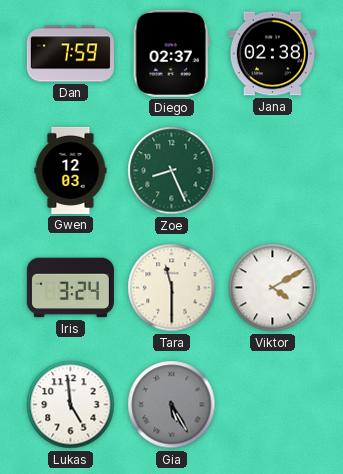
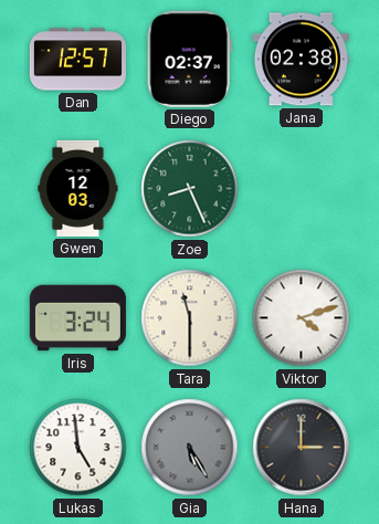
Dan: 7:59 -> 12:57 (77, 60)
Viktor: 4:10 -> 4:12 (302, 318)
Hana: none -> 3:00 (302, 448)
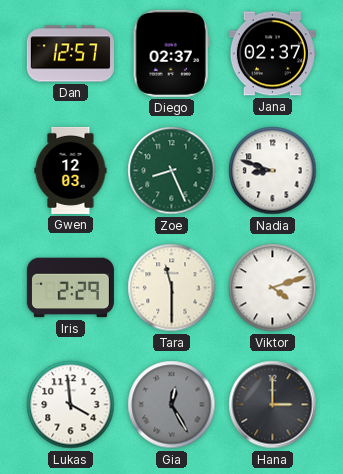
Jana: 02:38 -> 02:37 (272, 54)
Nadia: none -> 8:48 (273, 171)
Iris: 3:24 -> 2:29 (70, 288)
Lukas: 4:59 -> 3:59 (71, 405)
Gia: 5:25 -> 12:25 (172, 405)
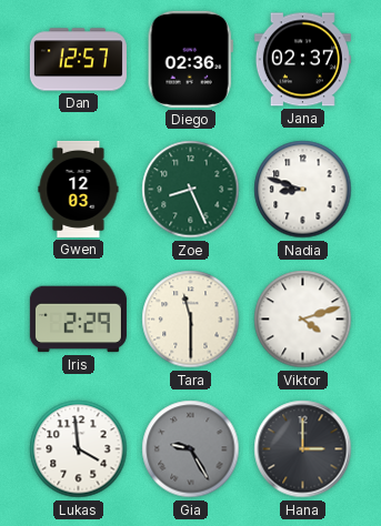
Diego: 02:37 -> 02:36 (190, 59)
Gia: 12:25 -> 9:25 (191, 449)
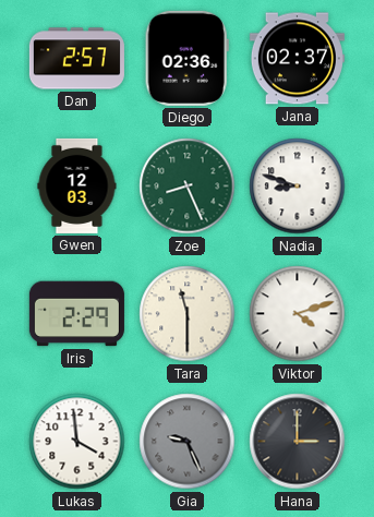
Dan: 12:57 -> 2:57 (76, 59)
Gia: 9:25 -> 9:26 (188, 442)
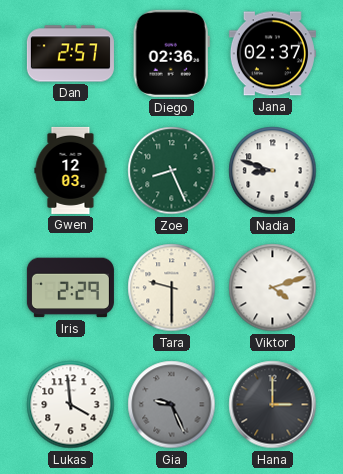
Tara: 11:30 -> 9:30 (172, 288)
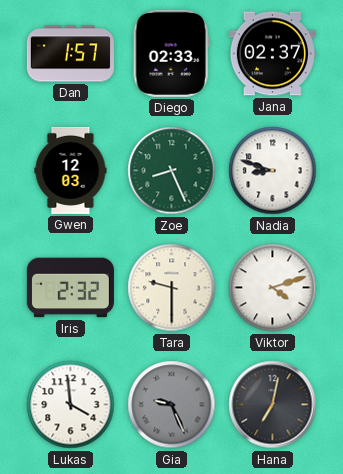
Dan: 2:57 -> 1:57 (70, 54)
Diego: 02:36 -> 02:33 (171, 53)
Iris: 2:29 -> 2:32 (70, 288)
Hana: 3:00 -> 7:02 (273, 405)
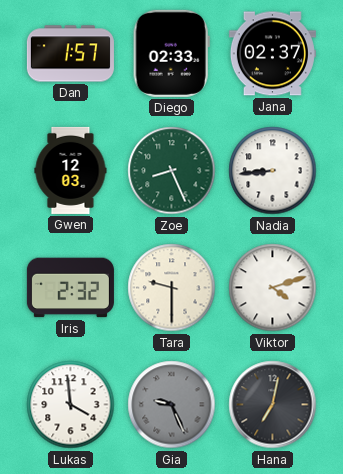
Nadia: 8:48 -> 8:44 (273, 171)
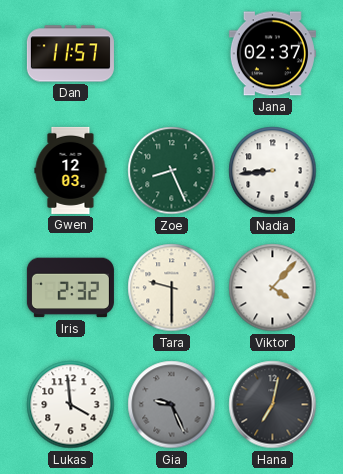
Dan: 1:57 -> 11:57 (70, 54)
Diego: 02:33 -> none (171, 53)
Viktor: 4:12 -> 4:07 (273, 288)
